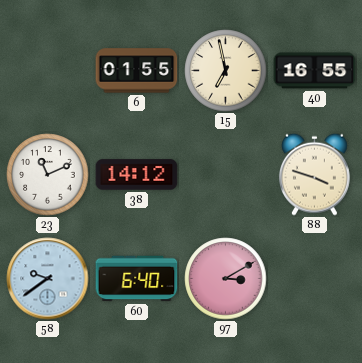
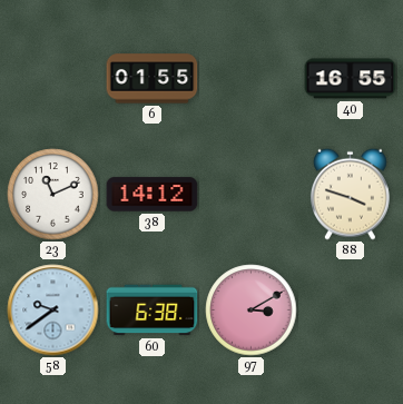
15: 6:58 -> none (226, 71)
60: 6:40 -> 6:38 (153, 311)
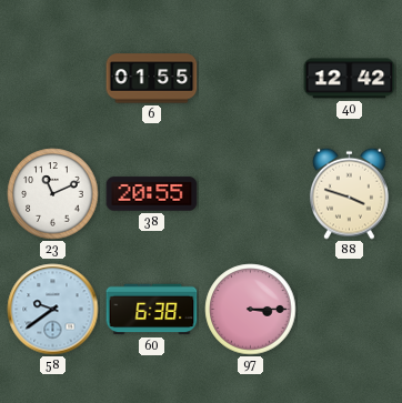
40: 16:55 -> 12:42 (350, 79)
38: 14:12 -> 20:55 (152, 194)
97: 3:10 -> 3:15 (251, 310)
